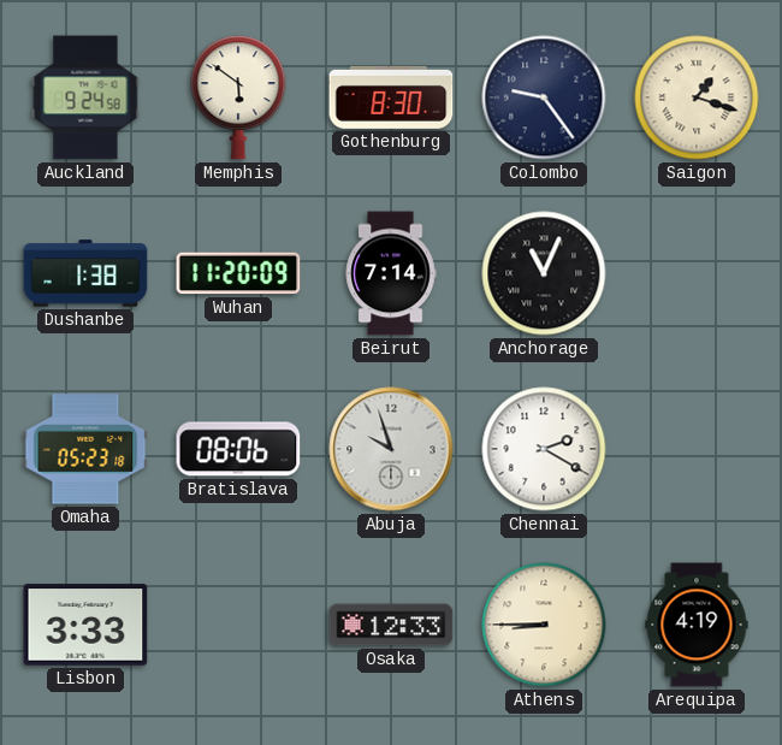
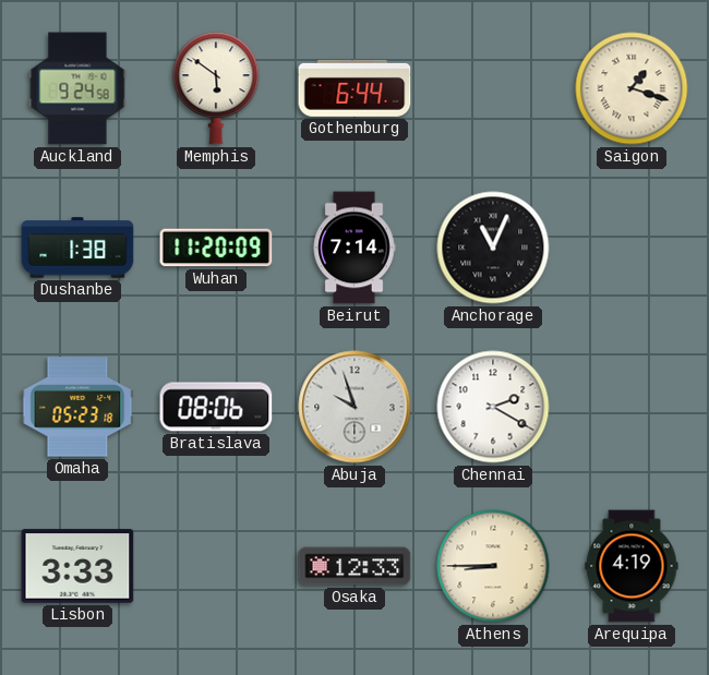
Gothenburg: 8:30 -> 6:44 (354, 88)
Colombo: 9:24 -> none (544, 97)
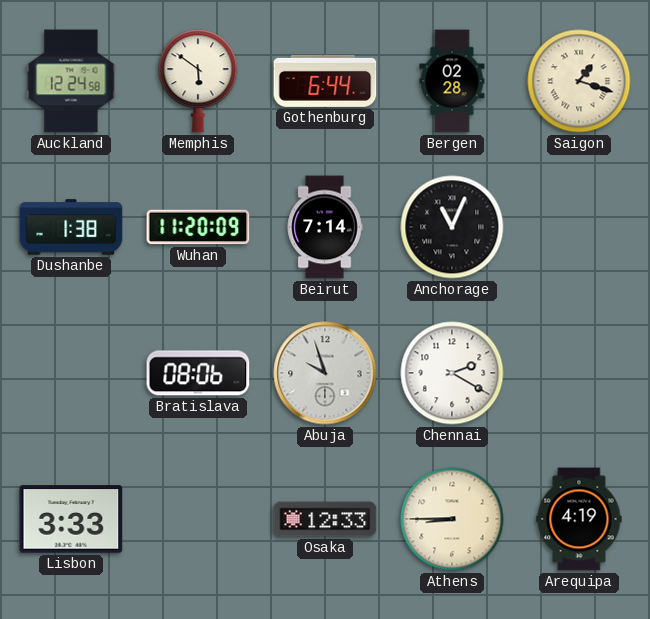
Auckland: 9:24 -> 12:24 (71, 81)
Bergen: none -> 02:28 (452, 81)
Omaha: 05:23 -> none (77, 407)
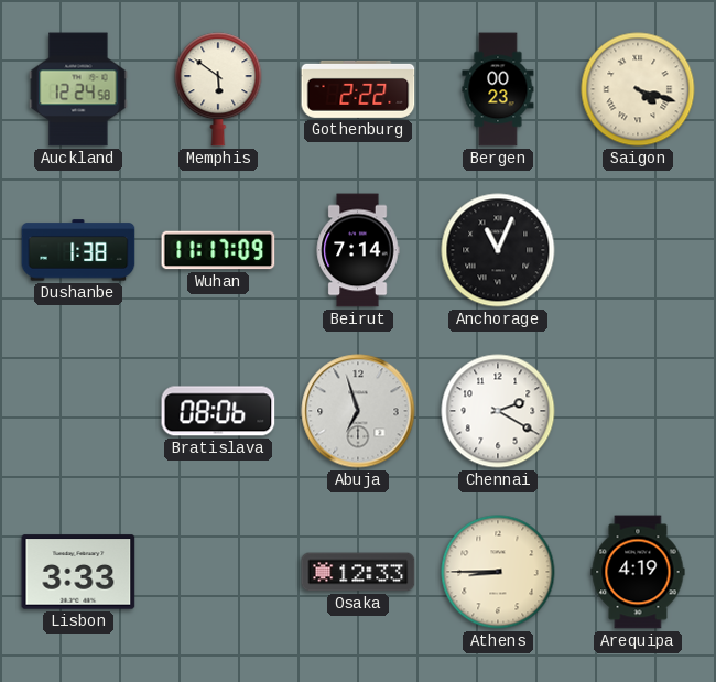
Gothenburg: 6:44 -> 2:22 (358, 89)
Bergen: 02:28 -> 00:23 (498, 89)
Saigon: 1:18 -> 4:18 (638, 89)
Wuhan: 11:20 -> 11:17 (218, 250)
Abuja: 9:57 -> 6:57 (358, 411)
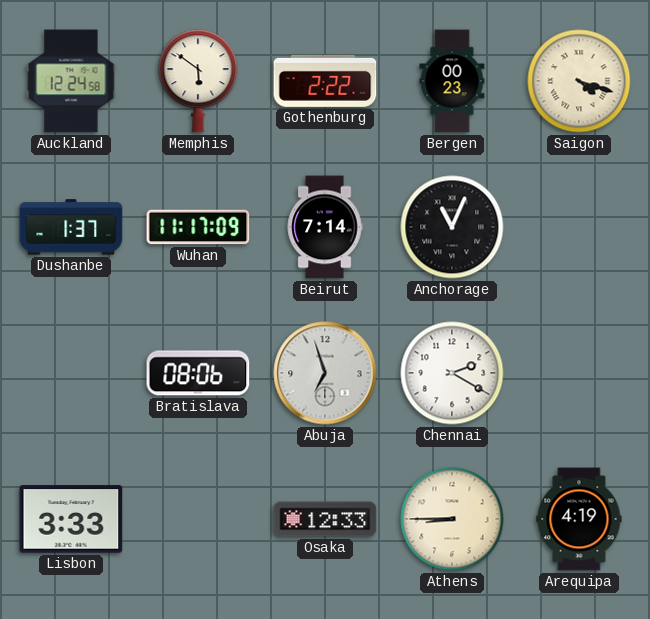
Dushanbe: 1:38 -> 1:37 (71, 227)
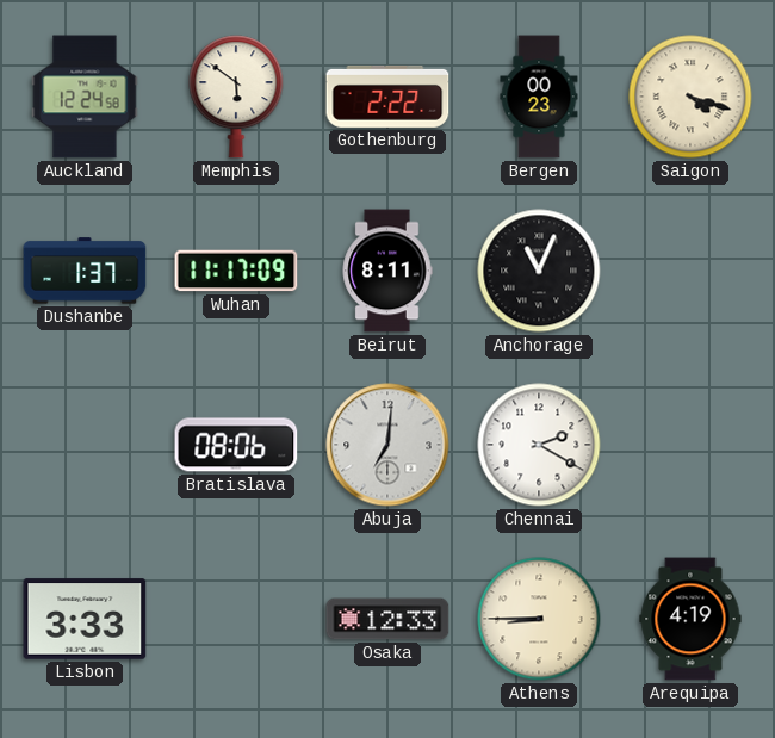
Beirut: 7:14 -> 8:11 (387, 271)
Abuja: 6:57 -> 7:01 (387, 445)
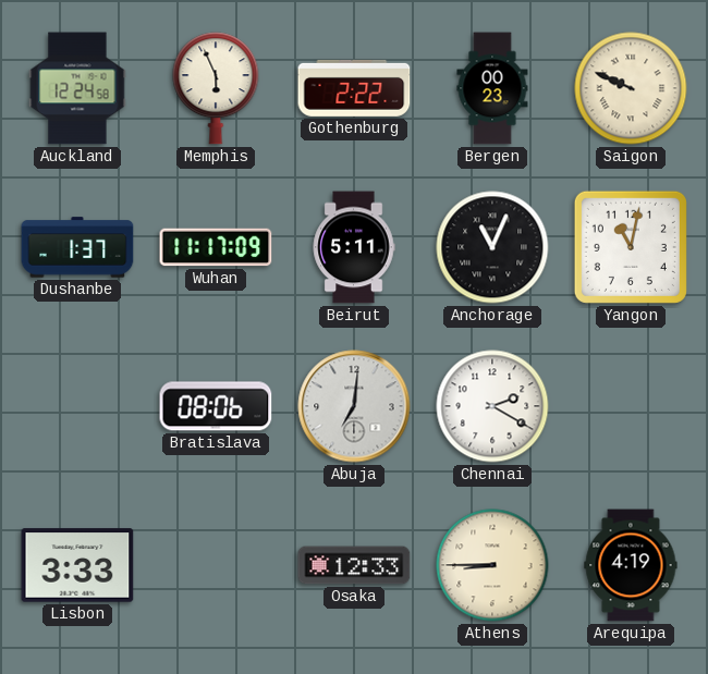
Memphis: 5:51 -> 5:56 (216, 88)
Saigon: 4:18 -> 9:49 (631, 88)
Beirut: 8:11 -> 5:11 (354, 247)
Yangon: none -> 11:02 (631, 247)
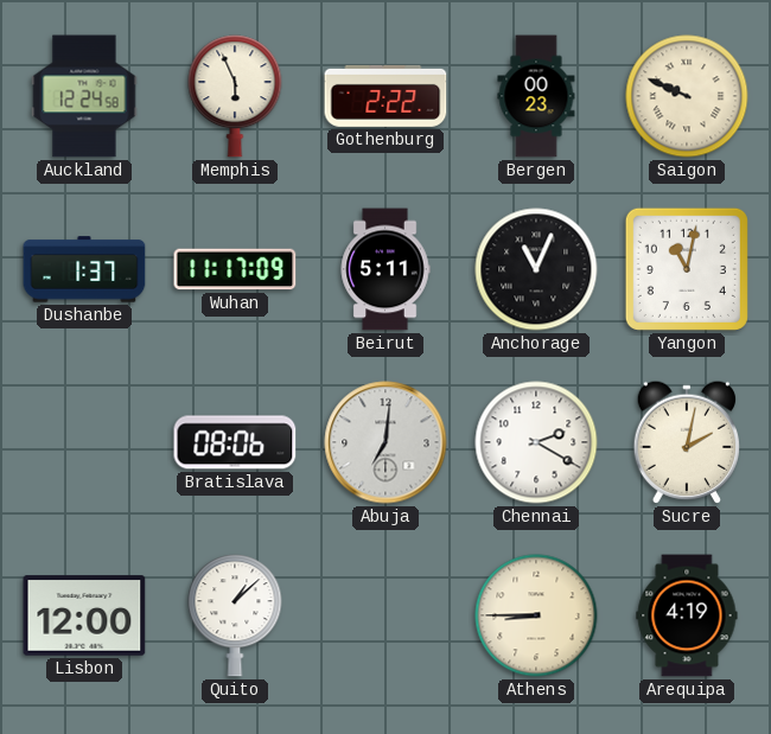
Sucre: none -> 2:02 (687, 442)
Lisbon: 3:33 -> 12:00 (84, 615)
Quito: none -> 1:08 (235, 615)
Osaka: 12:33 -> none (354, 565)
